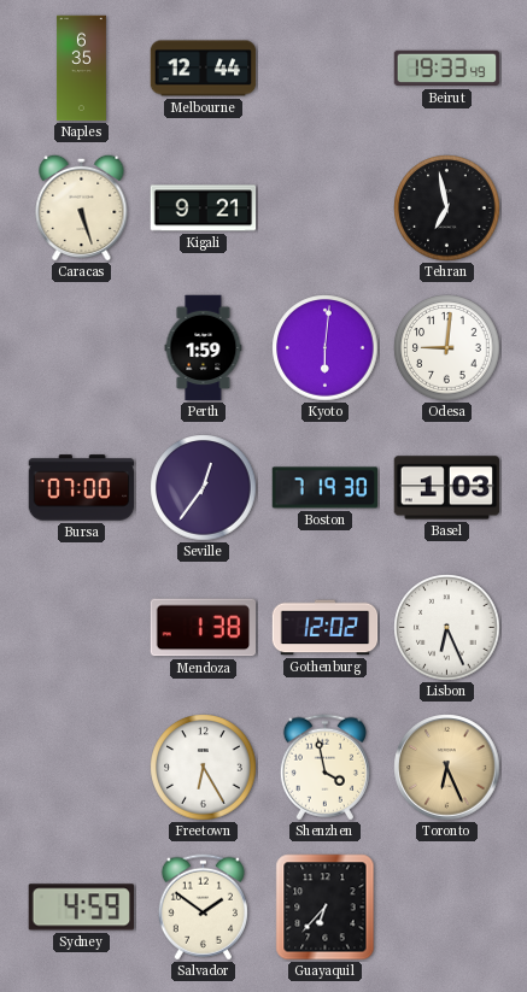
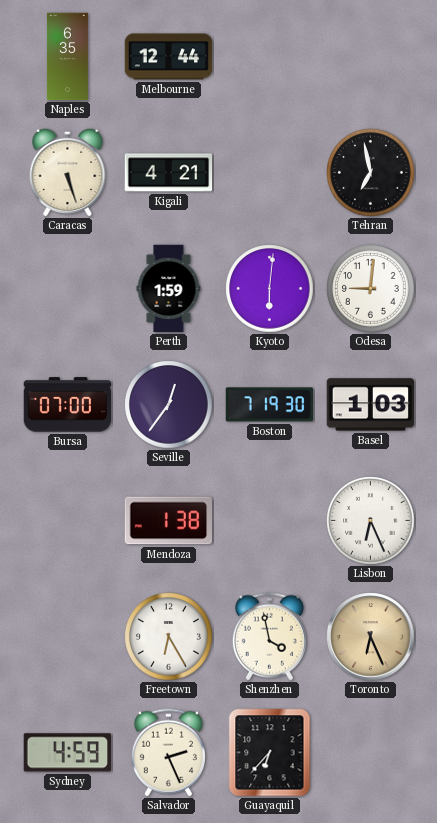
Beirut: 19:33 -> none (447, 69)
Kigali: 9:21 -> 4:21 (169, 173)
Gothenburg: 12:02 -> none (326, 628)
Salvador: 1:51 -> 2:26 (168, 753)
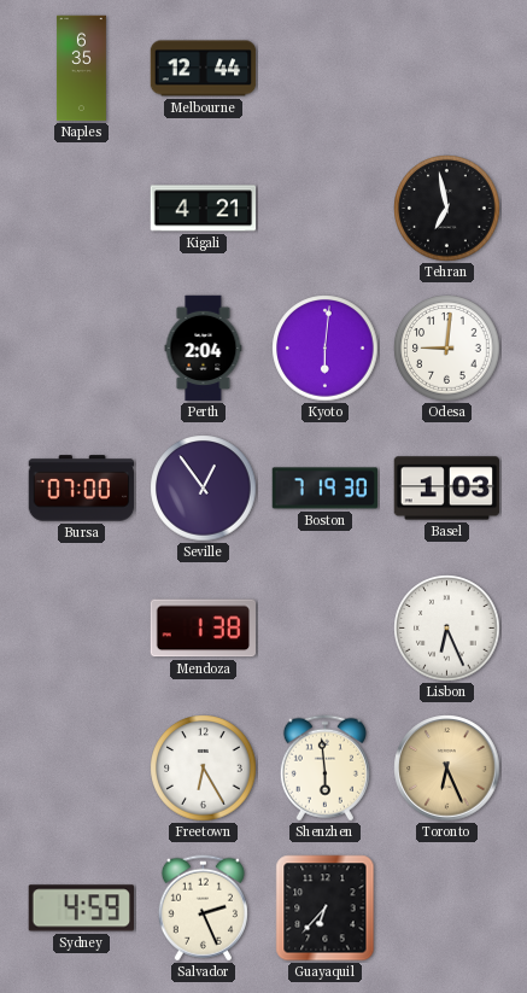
Caracas: 5:27 -> none (68, 172)
Perth: 1:59 -> 2:04 (204, 349)
Seville: 12:36 -> 12:54 (204, 489)
Shenzhen: 3:58 -> 5:59 (324, 769)
